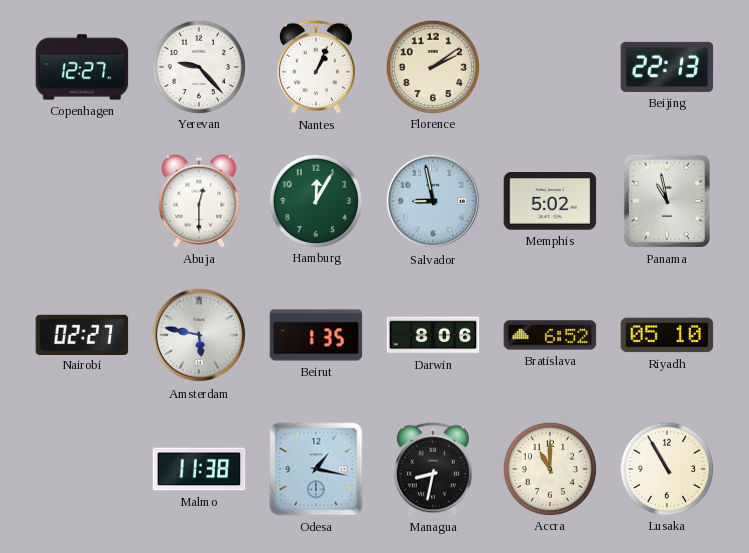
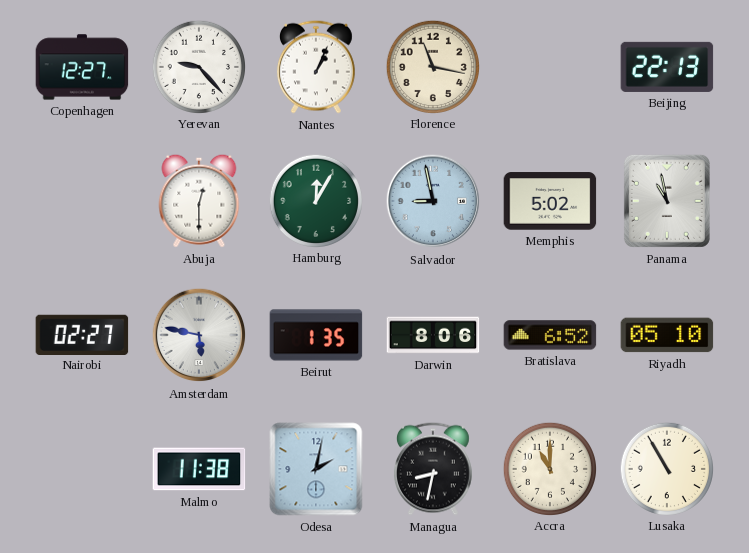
Florence: 2:09 -> 11:17 (432, 66)
Odesa: 1:17 -> 2:02 (316, 469)
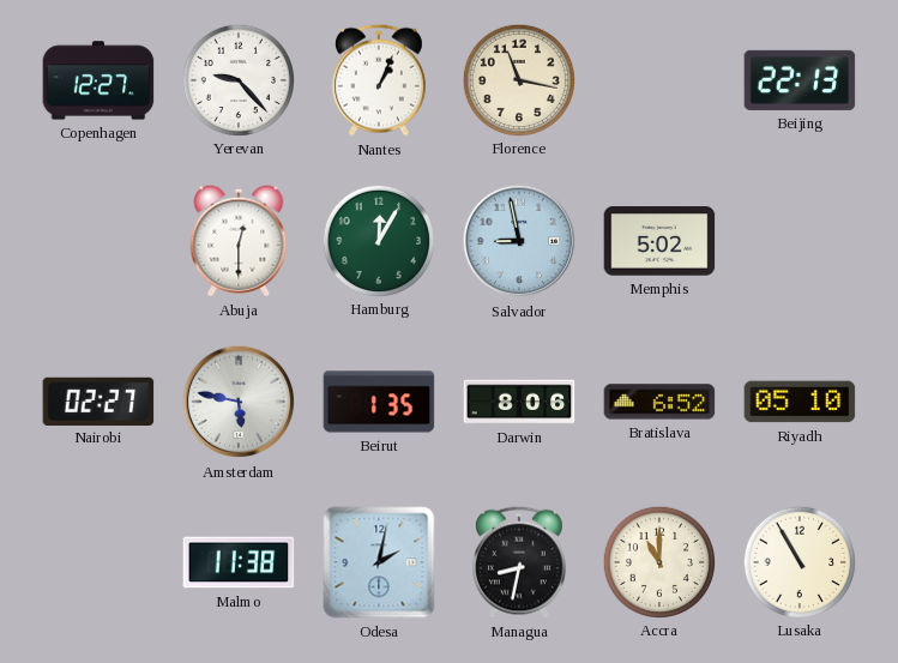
Panama: 10:58 -> none (667, 201)
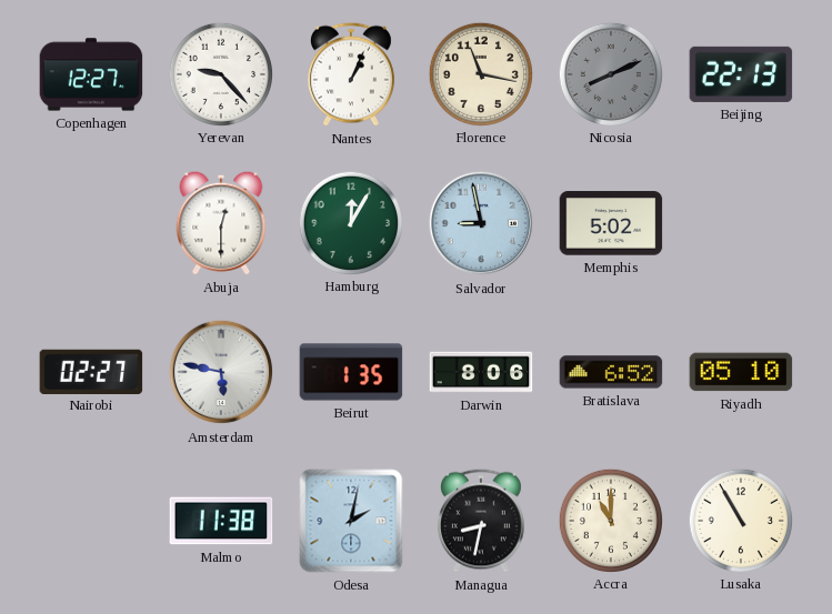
Nicosia: none -> 8:11 (610, 73)
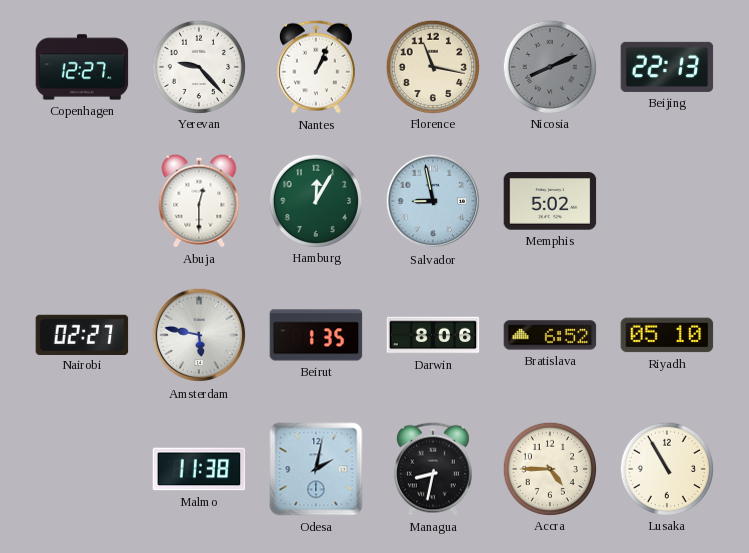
Accra: 11:00 -> 4:45 (549, 468)
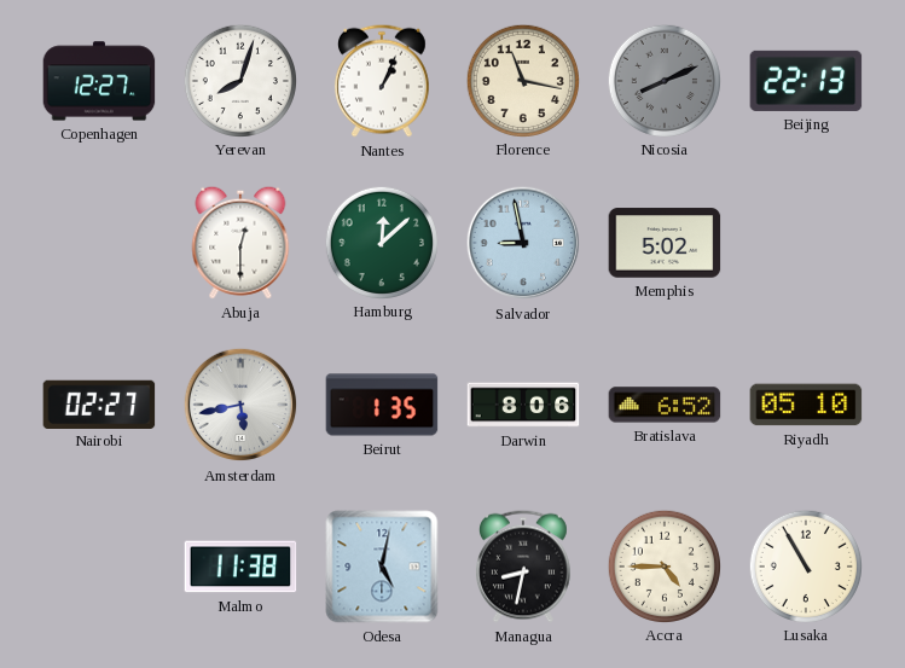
Yerevan: 9:23 -> 8:03 (239, 80)
Hamburg: 12:05 -> 12:08 (381, 242)
Amsterdam: 5:47 -> 5:43 (240, 405)
Odesa: 2:02 -> 5:02 (382, 567)
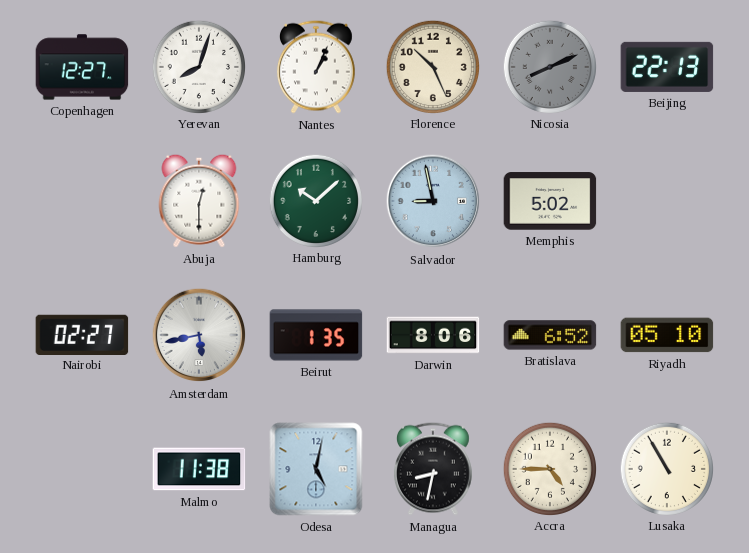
Florence: 11:17 -> 10:26 (432, 66)
Hamburg: 12:08 -> 10:08 (315, 200)
